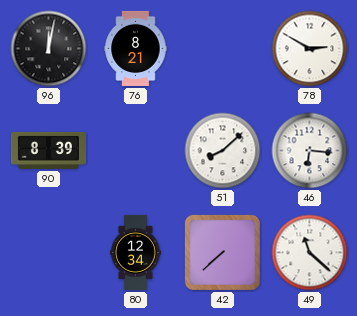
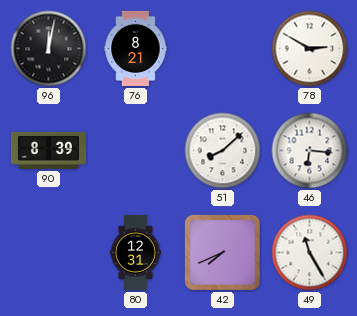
80: 12:34 -> 12:31 (135, 252)
42: 7:38 -> 7:41 (222, 252)
49: 11:22 -> 11:25 (310, 253)
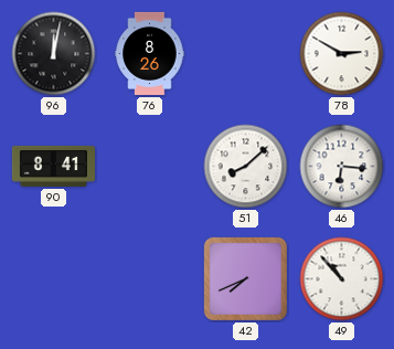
76: 8:21 -> 8:26 (150, 53)
90: 8:39 -> 8:41 (53, 166)
80: 12:31 -> none (135, 252)
49: 11:25 -> 10:53 (342, 279)
